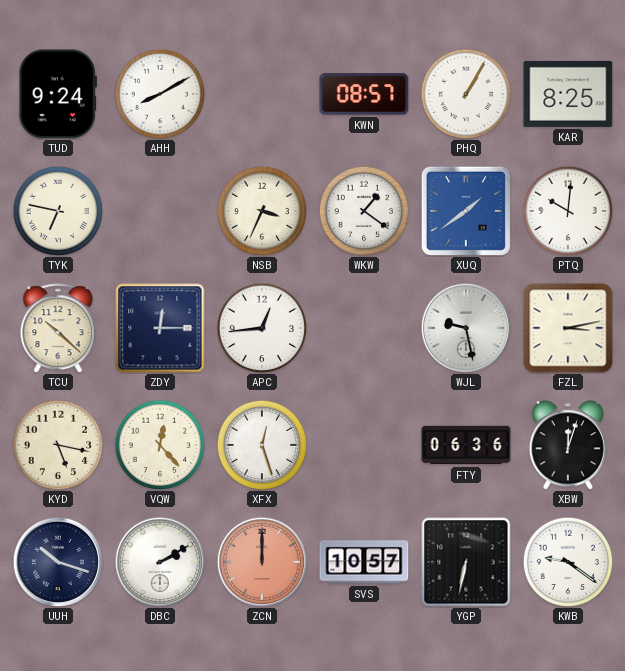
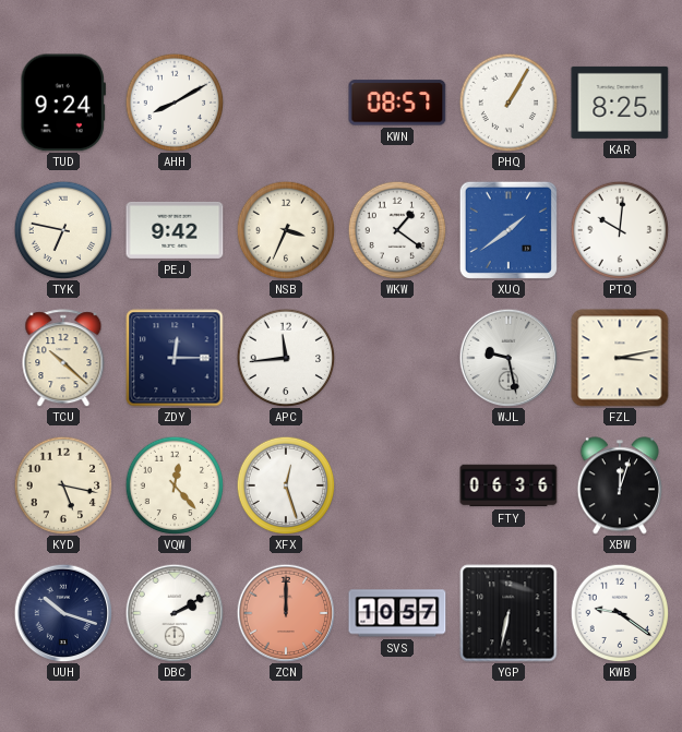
PEJ: none -> 9:42 (175, 230)
APC: 12:44 -> 11:44 (286, 358)
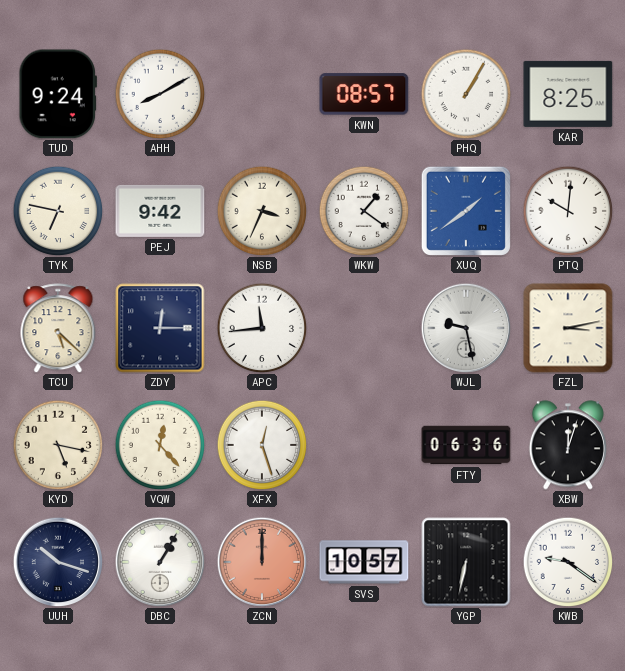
TCU: 10:22 -> 5:22 (58, 328)
DBC: 2:10 -> 1:05 (160, 562)
